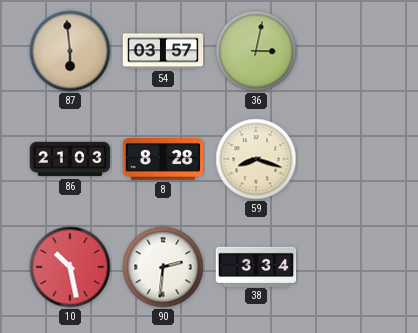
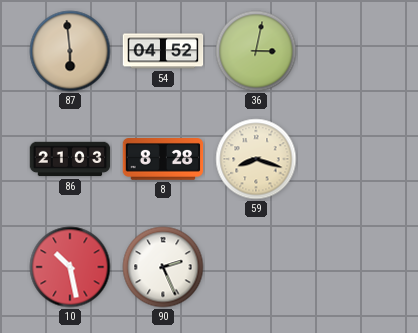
54: 03:57 -> 04:52 (163, 51)
90: 2:31 -> 2:26 (163, 267)
38: 3:34 -> none (256, 266)
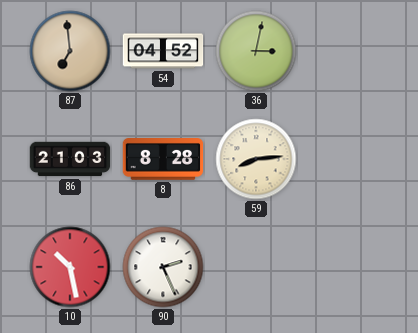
87: 5:59 -> 6:59 (70, 51)
59: 8:18 -> 8:14 (256, 159)
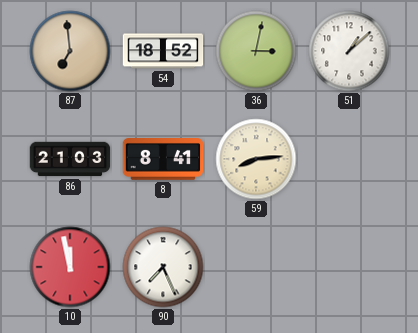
54: 04:52 -> 18:52 (163, 51)
51: none -> 1:08 (349, 51)
8: 8:28 -> 8:41 (163, 160)
10: 10:28 -> 11:58 (70, 267)
90: 2:26 -> 7:26 (163, 267)
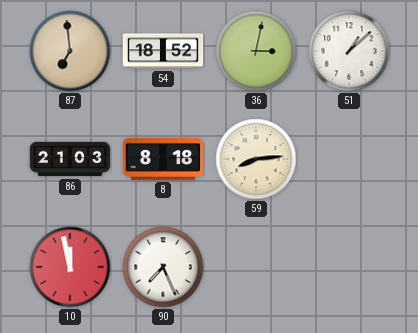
8: 8:41 -> 8:18 (163, 160)
